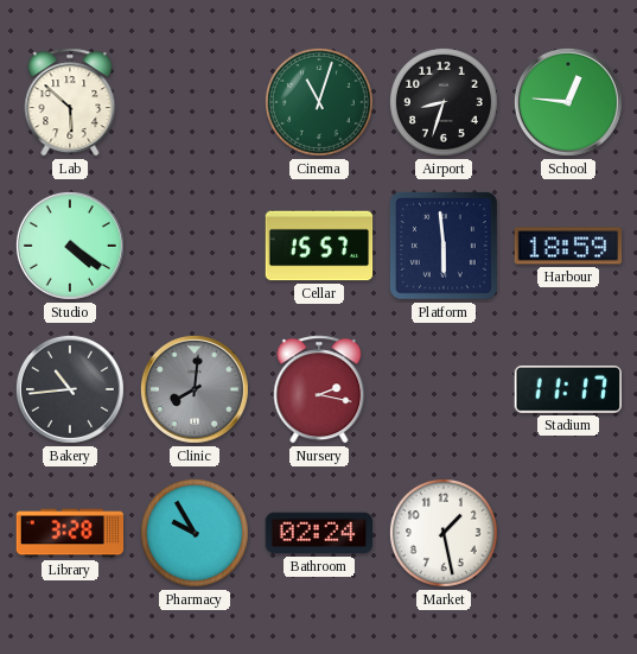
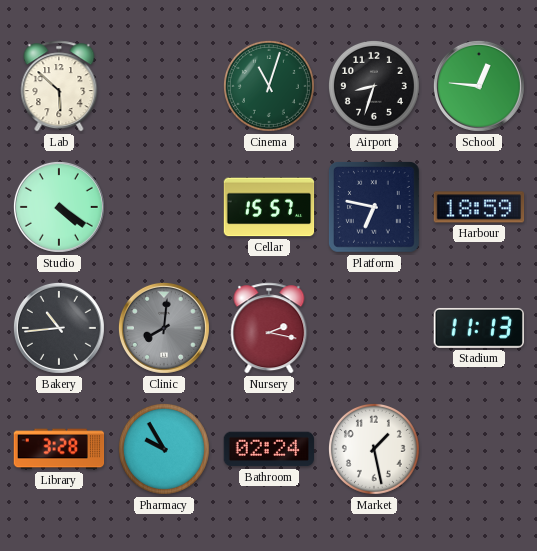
Platform: 5:59 -> 6:47 (375, 207)
Stadium: 11:17 -> 11:13 (478, 328)
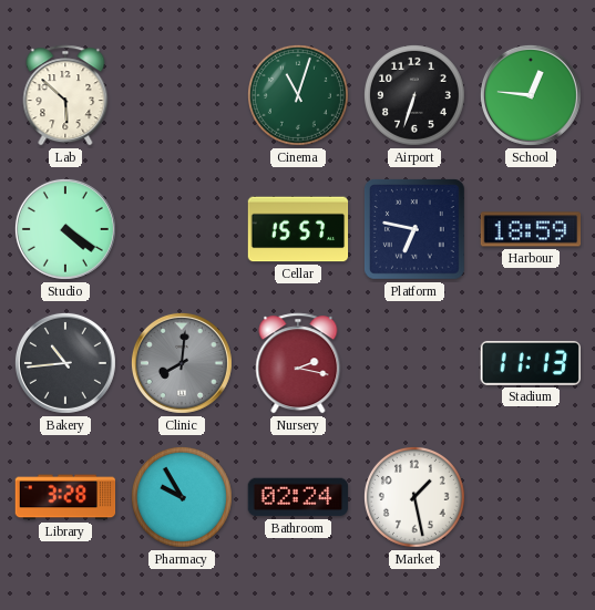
Airport: 8:33 -> 6:33 (414, 95)
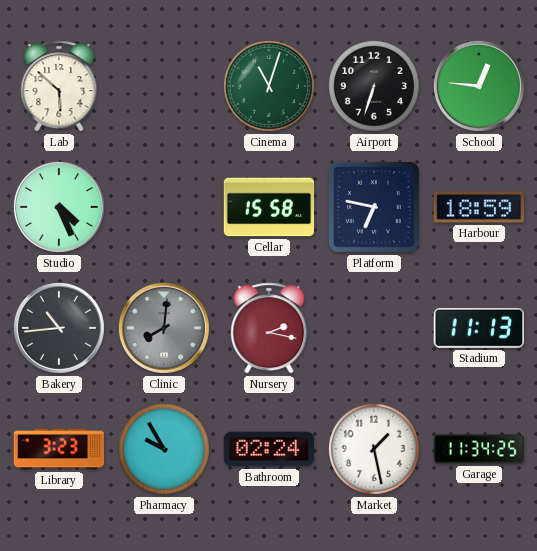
Studio: 4:21 -> 4:26 (59, 207)
Cellar: 15:57 -> 15:58 (269, 207)
Library: 3:28 -> 3:23 (59, 449)
Garage: none -> 11:34 (479, 449)
